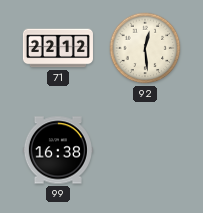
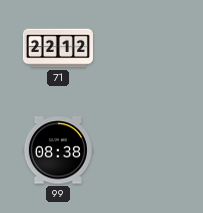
92: 12:29 -> none (145, 48)
99: 16:38 -> 08:38 (58, 150)
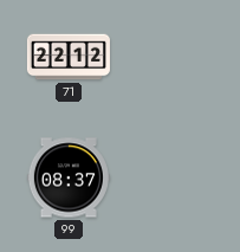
99: 08:38 -> 08:37 (69, 177)
